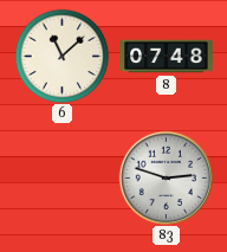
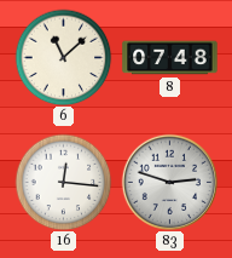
16: none -> 12:16 (63, 182)
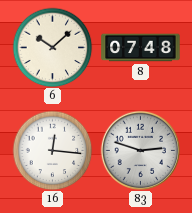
6: 11:08 -> 10:08 (52, 47)
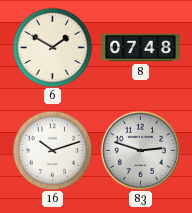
6: 10:08 -> 1:50 (52, 47)
16: 12:16 -> 10:12 (52, 150)
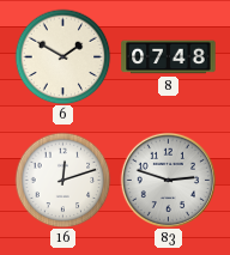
16: 10:12 -> 12:12 (62, 180)
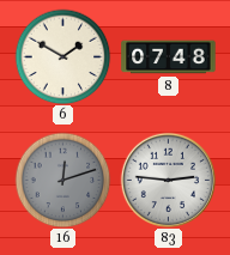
16 dial: white -> grey (62, 180)
83: 2:48 -> 2:46 (168, 180)
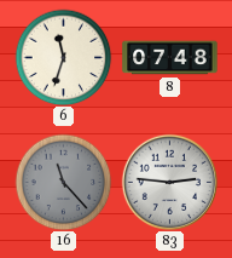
6: 1:50 -> 11:33 (63, 57)
16: 12:12 -> 11:23 (63, 182)
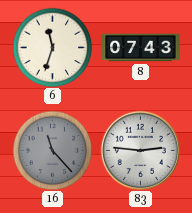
8: 07:48 -> 07:43 (141, 48)
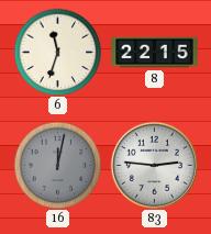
8: 07:43 -> 22:15 (155, 53)
16: 11:23 -> 12:02 (57, 165)
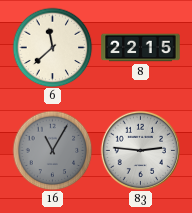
6: 11:33 -> 11:38 (52, 47)
16: 12:02 -> 11:05 (52, 150)
